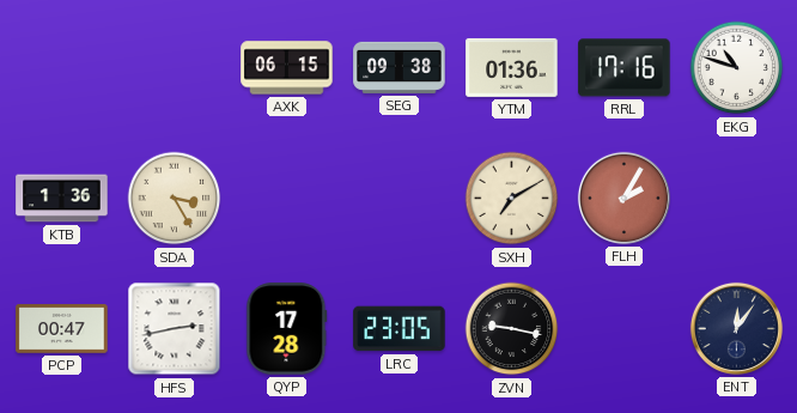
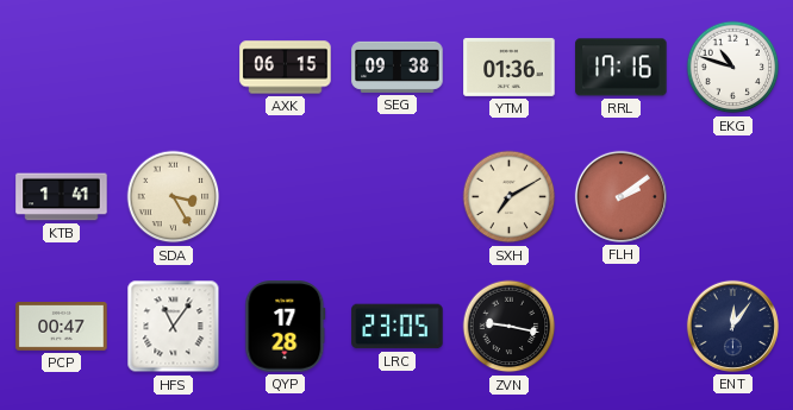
KTB: 1:36 -> 1:41 (62, 197)
FLH: 2:05 -> 2:09 (620, 196)
HFS: 2:43 -> 11:06 (174, 327)
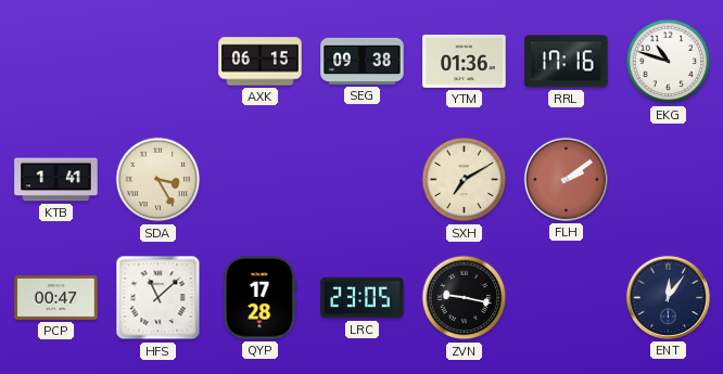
HFS: 11:06 -> 11:08 (158, 298)
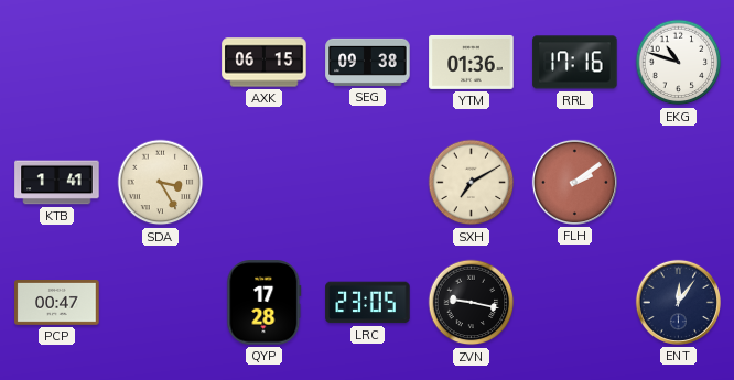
HFS: 11:08 -> none (158, 298)
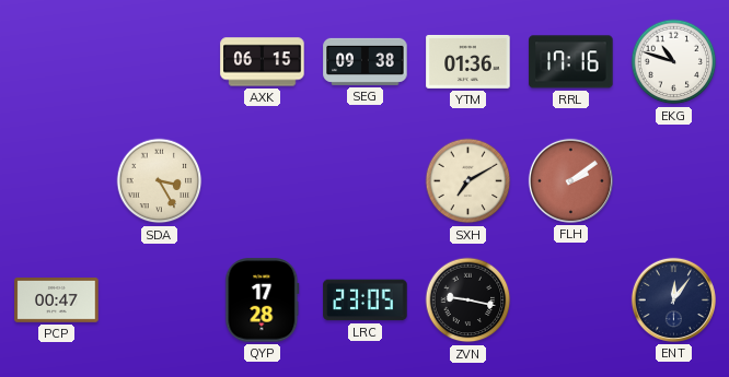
KTB: 1:41 -> none (57, 183)
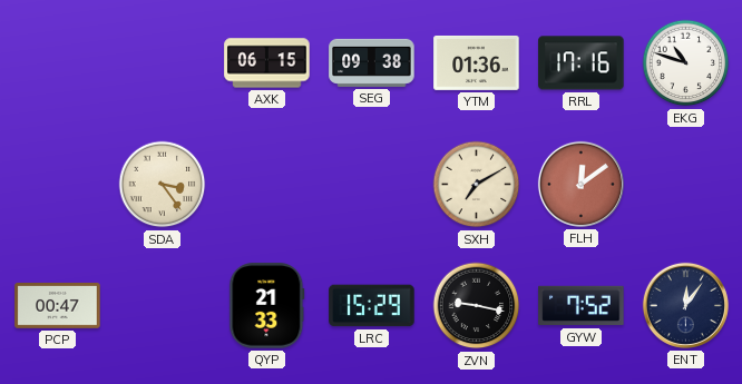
SDA: 3:25 -> 3:24 (163, 185)
FLH: 2:09 -> 12:09 (580, 184)
QYP: 17:28 -> 21:33 (267, 306)
LRC: 23:05 -> 15:29 (372, 306)
GYW: none -> 7:52 (582, 306)
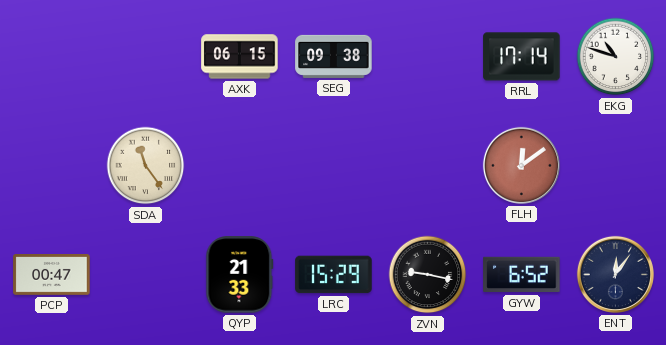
YTM: 01:36 -> none (477, 62)
RRL: 17:16 -> 17:14 (522, 57)
SDA: 3:24 -> 11:24 (146, 166)
SXH: 7:10 -> none (477, 185)
GYW: 7:52 -> 6:52 (522, 275)
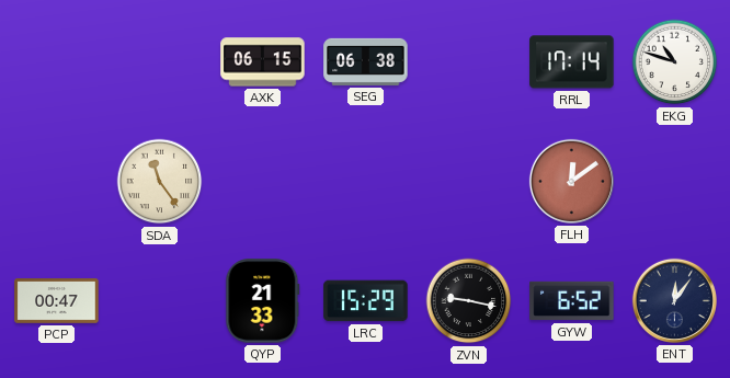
SEG: 09:38 -> 06:38 (366, 61)
